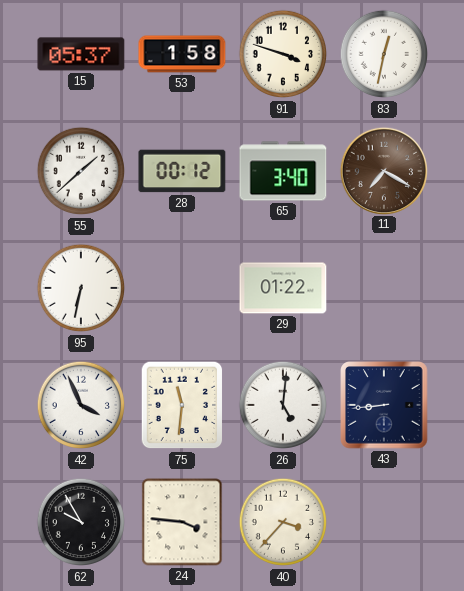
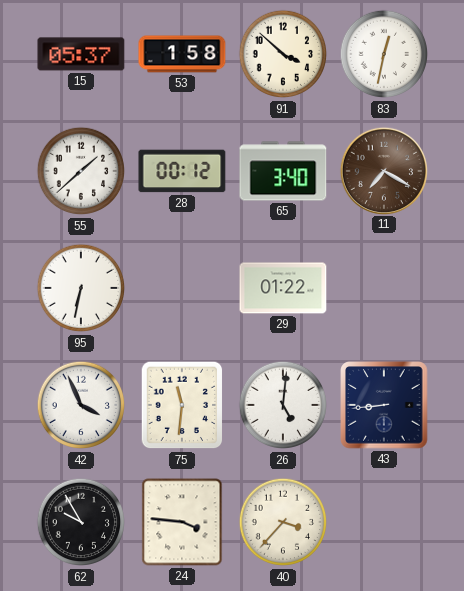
91: 3:48 -> 3:52 (283, 54)
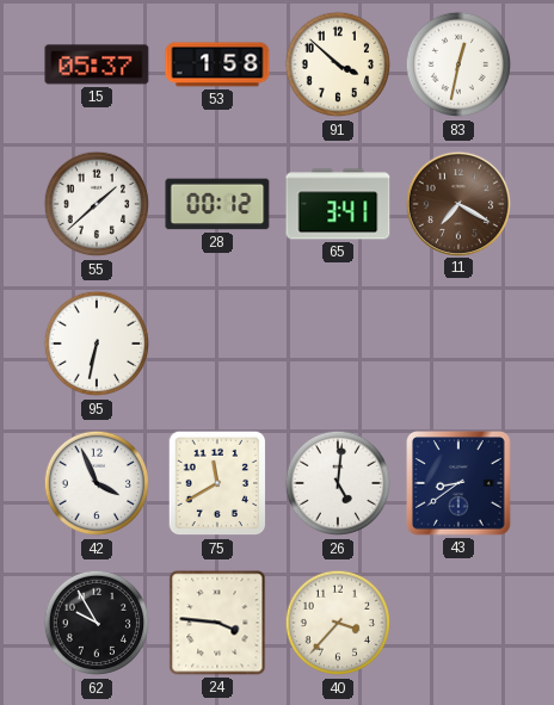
65: 3:40 -> 3:41 (338, 204)
29: 01:22 -> none (283, 288)
75: 11:31 -> 11:40 (217, 483)
43: 8:44 -> 8:39 (458, 483)
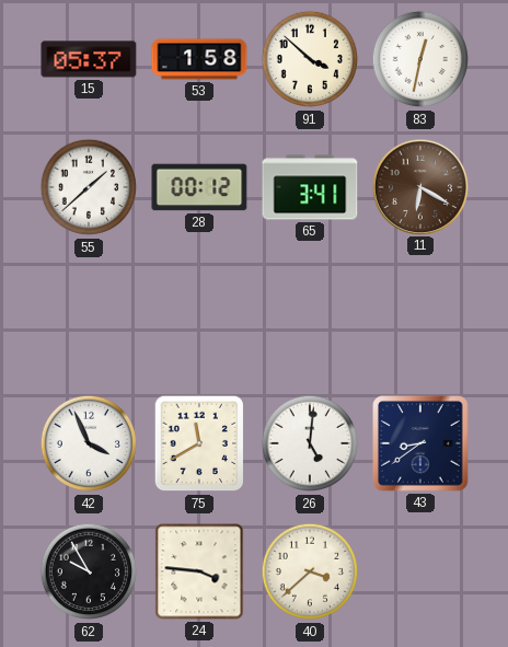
11: 7:20 -> 6:20 (419, 186)
95: 6:32 -> none (97, 344)
40: 3:37 -> 3:38 (310, 571)
